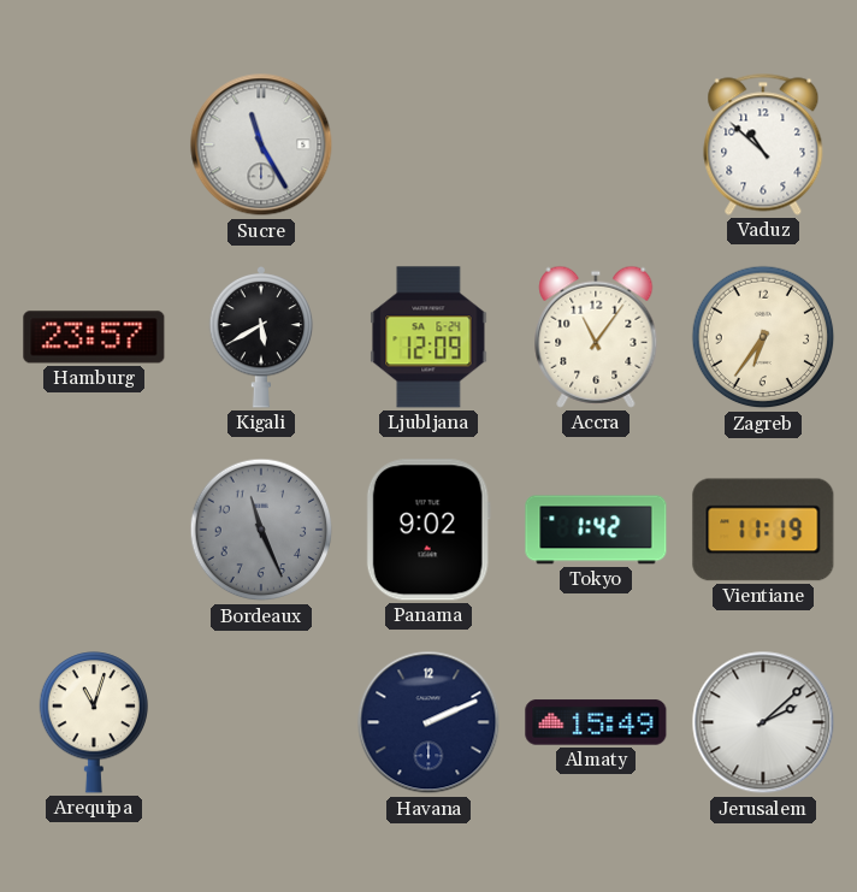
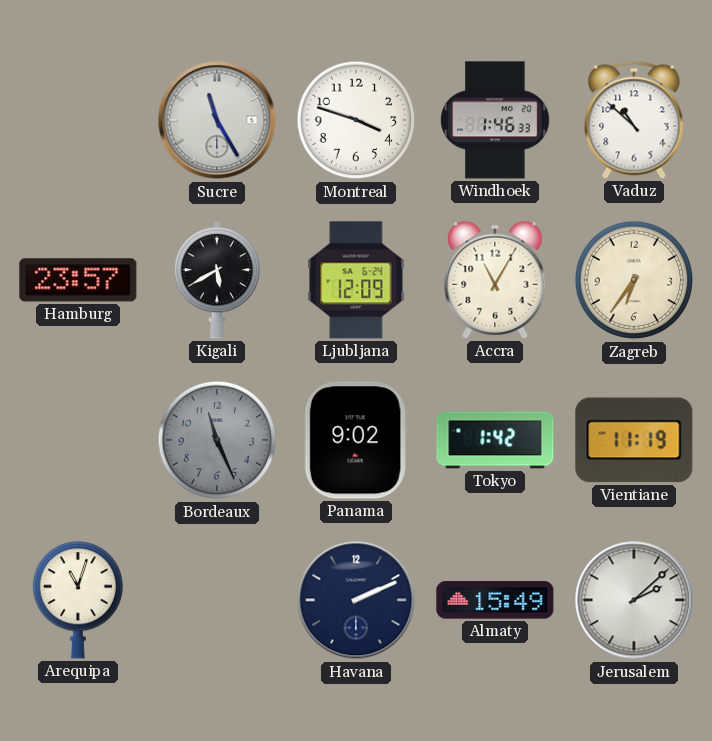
Montreal: none -> 3:48 (356, 120)
Windhoek: none -> 1:46 (495, 120)
Accra: 11:06 -> 11:05 (495, 280)
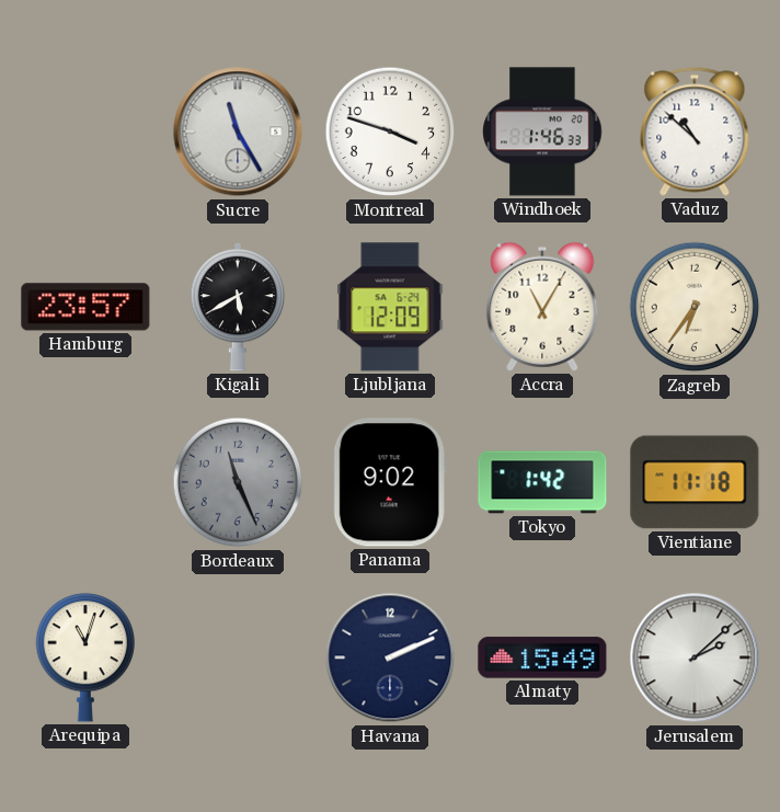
Vientiane: 11:19 -> 11:18 (695, 482)
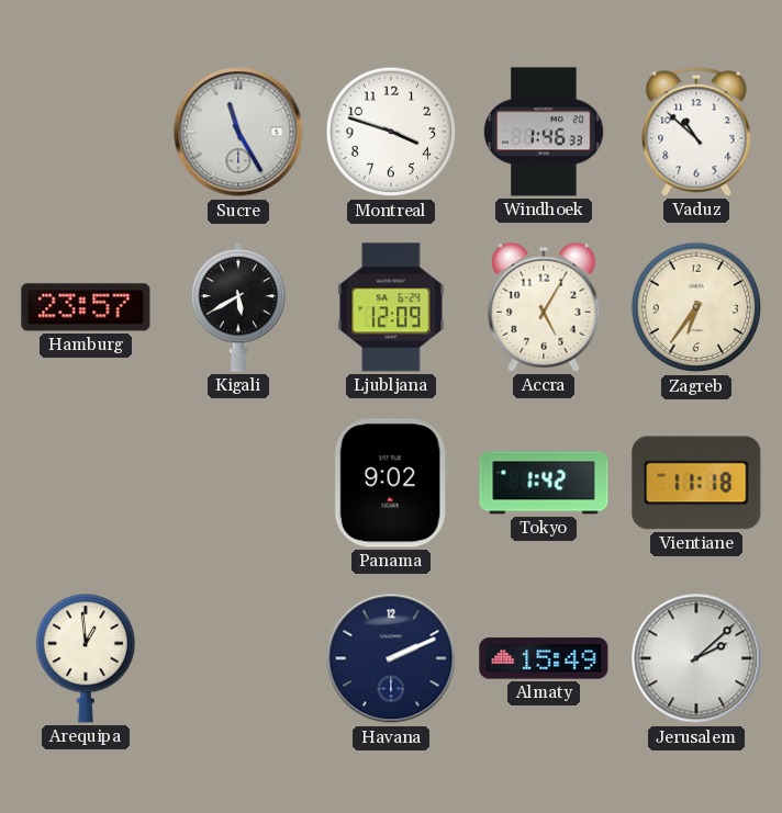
Accra: 11:05 -> 5:05 (544, 307)
Bordeaux: 11:26 -> none (238, 482)
Arequipa: 11:03 -> 12:59 (85, 658)
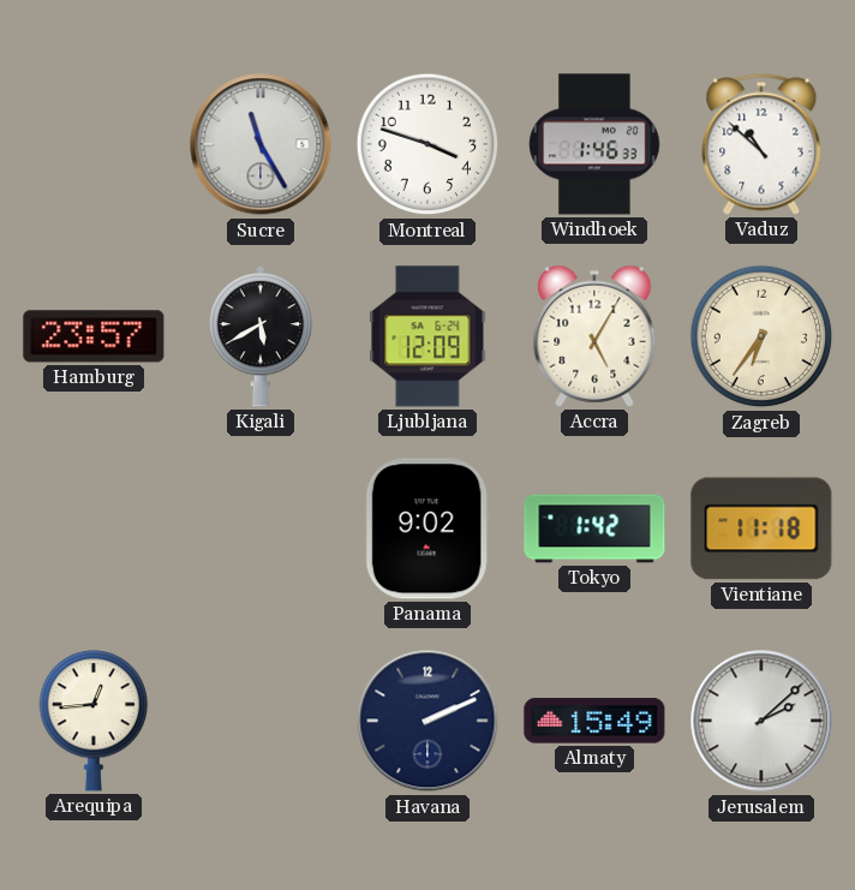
Arequipa: 12:59 -> 12:44 (92, 721)
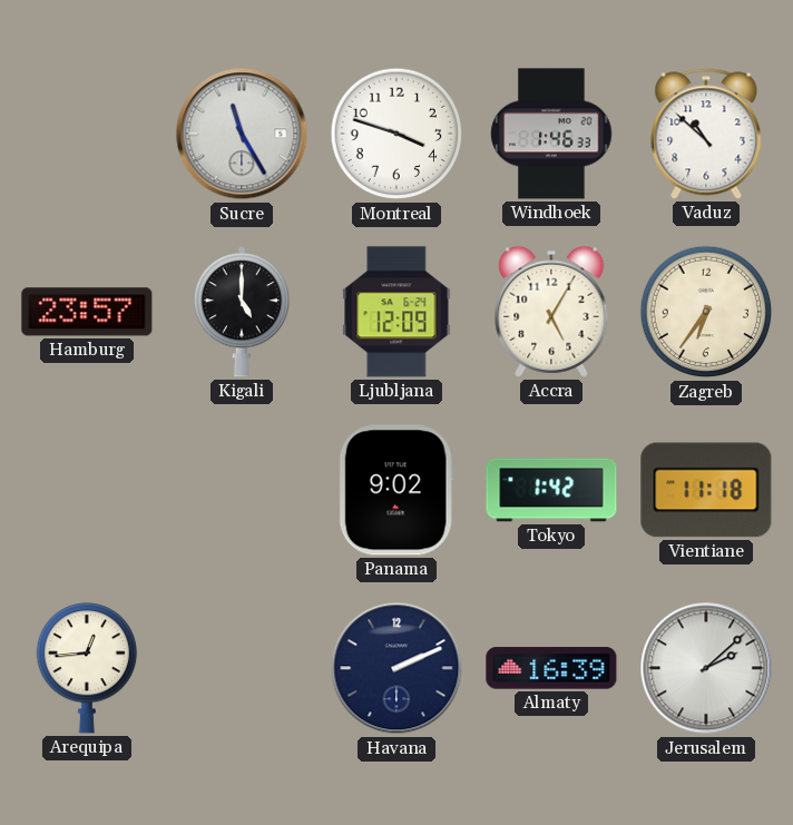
Kigali: 5:40 -> 5:00 (242, 312)
Almaty: 15:49 -> 16:39 (551, 668)
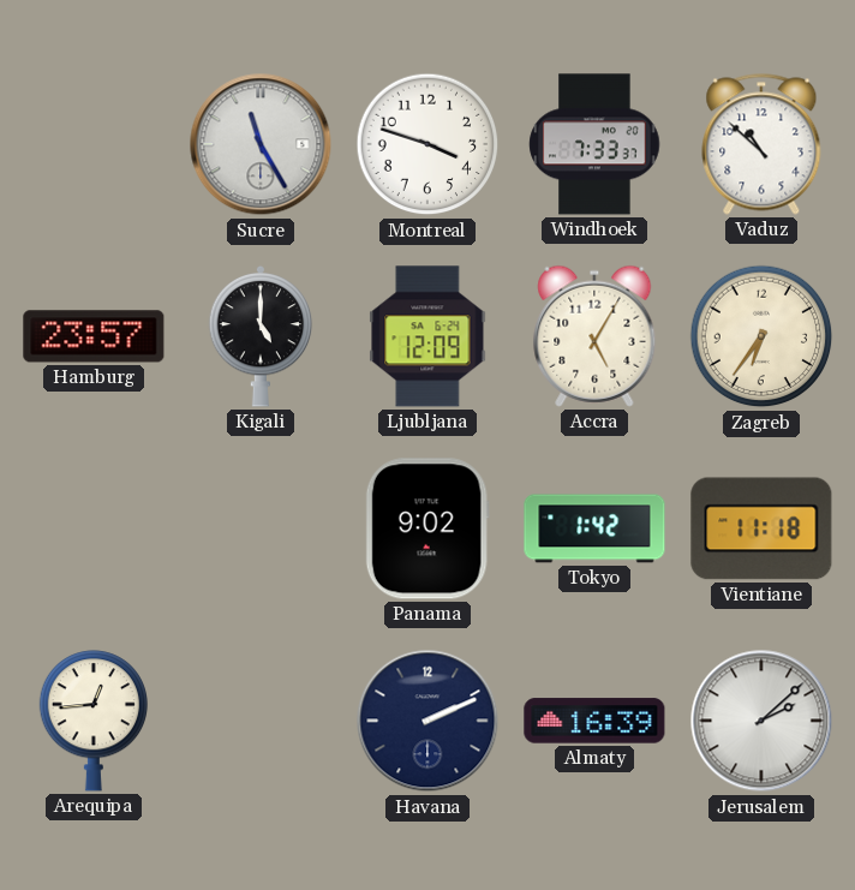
Windhoek: 1:46 -> 7:33 (594, 144)
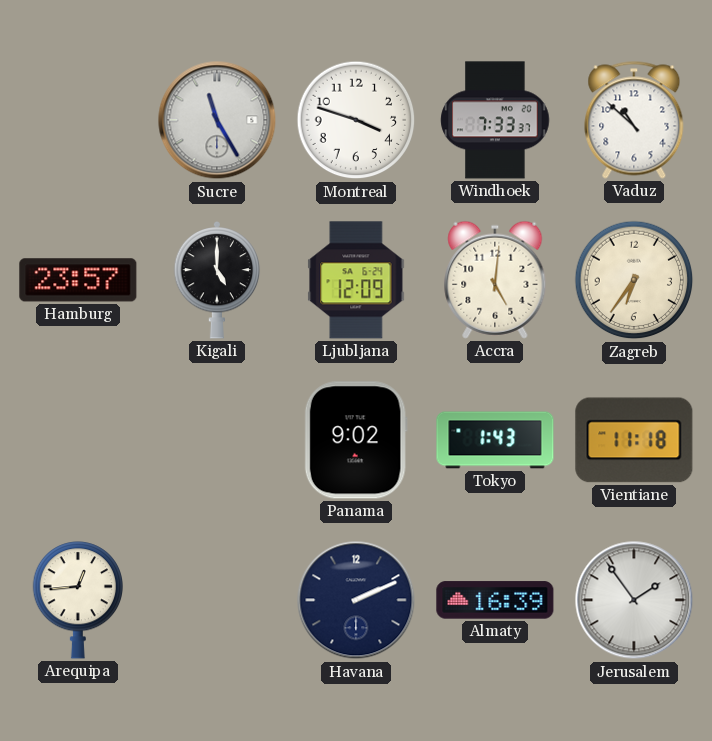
Accra: 5:05 -> 5:01 (495, 280)
Tokyo: 1:42 -> 1:43 (495, 440)
Jerusalem: 2:08 -> 1:54 (634, 600)
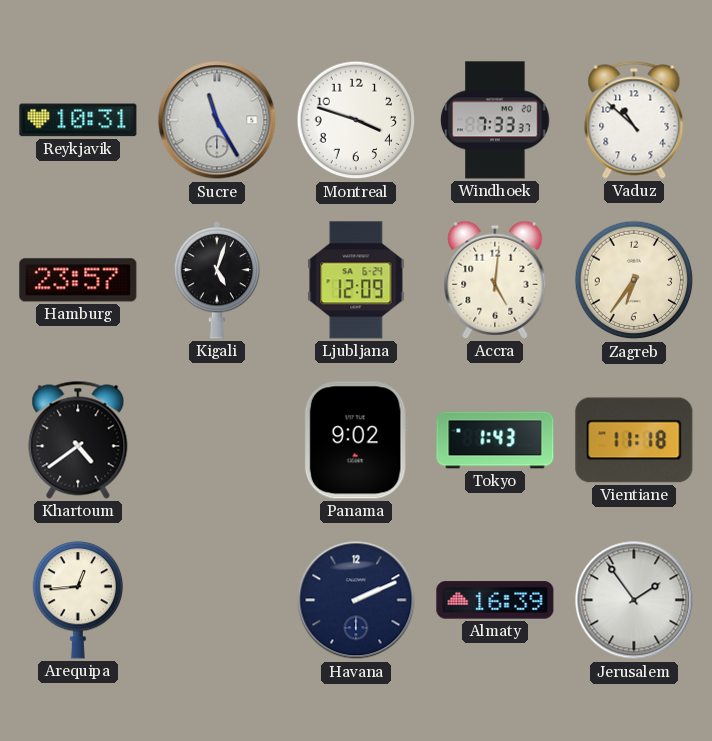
Reykjavik: none -> 10:31 (78, 120)
Kigali: 5:00 -> 5:03 (217, 280)
Khartoum: none -> 4:39 (78, 440)
